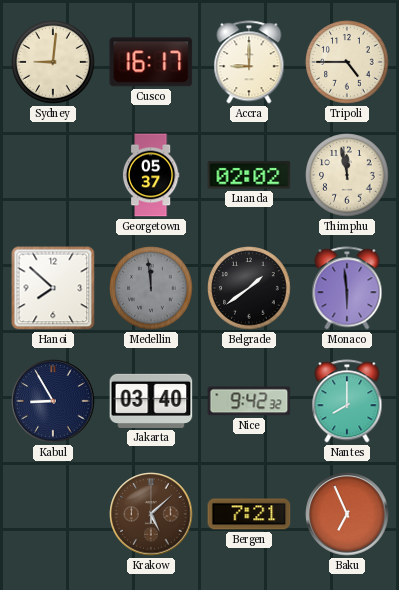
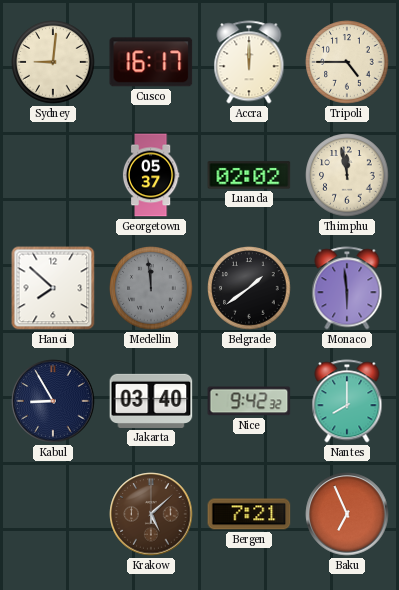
Accra: 9:00 -> 12:00 (249, 62)
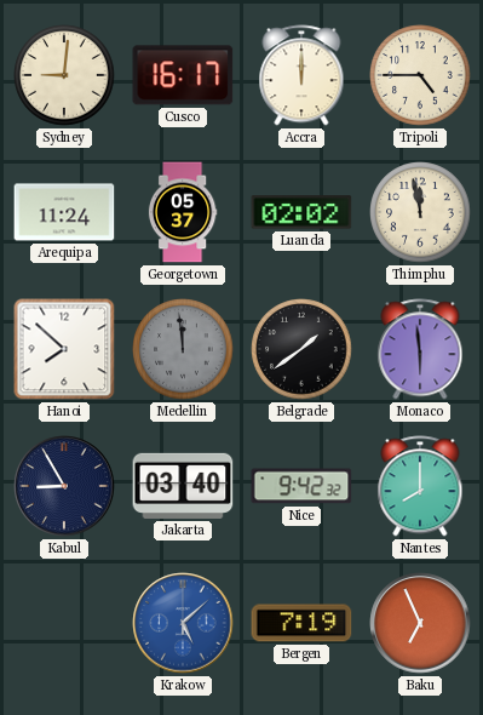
Arequipa: none -> 11:24 (64, 212)
Krakow dial: brown -> blue (183, 623)
Bergen: 7:21 -> 7:19 (301, 623)
